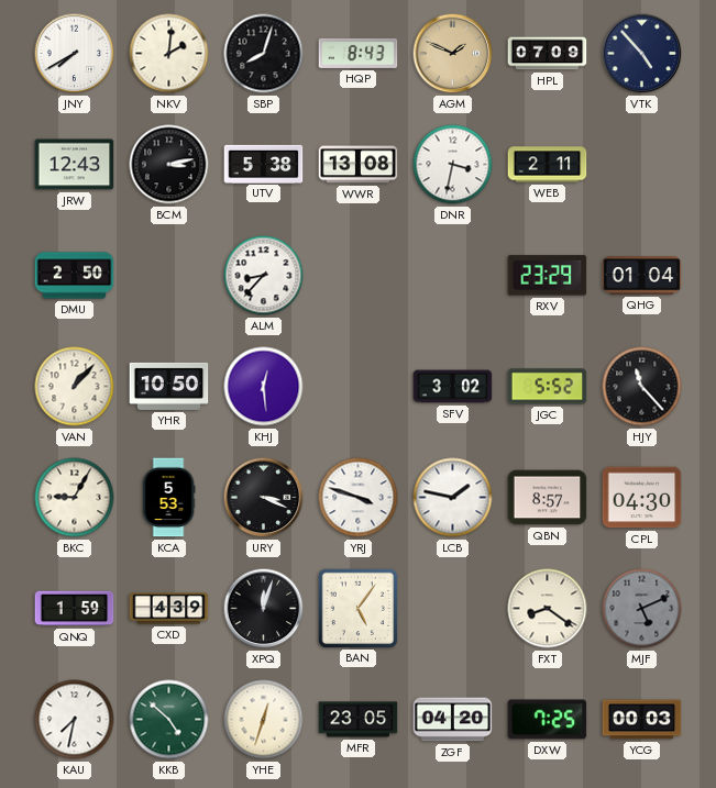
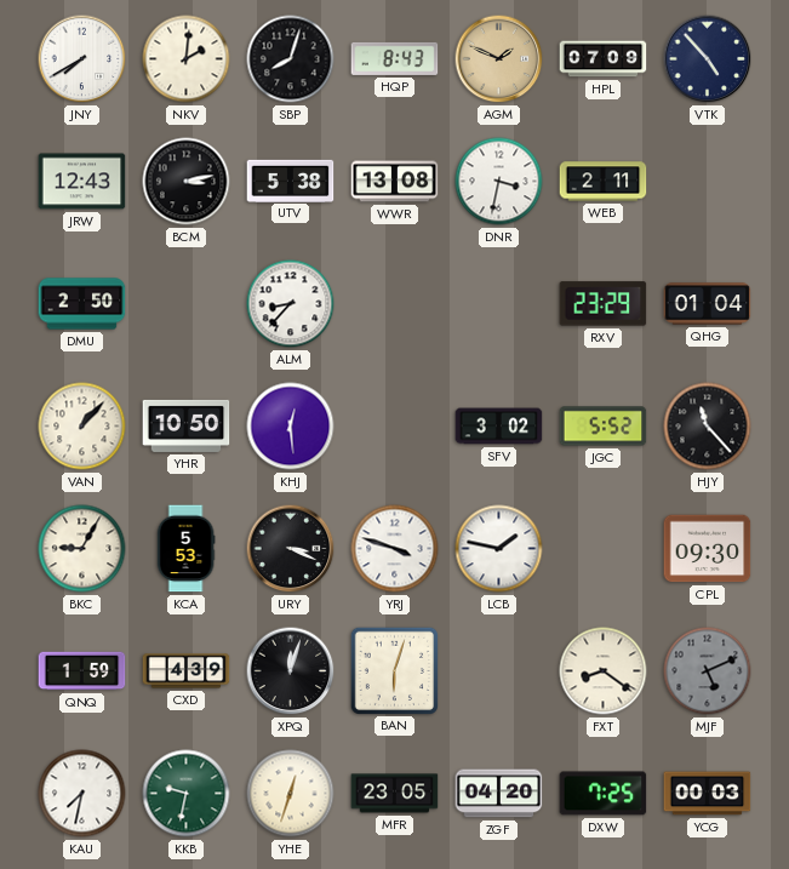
QBN: 8:57 -> none (548, 498)
CPL: 04:30 -> 09:30 (708, 549)
BAN: 5:06 -> 6:03 (394, 670)
KKB: 4:52 -> 9:32 (187, 794)
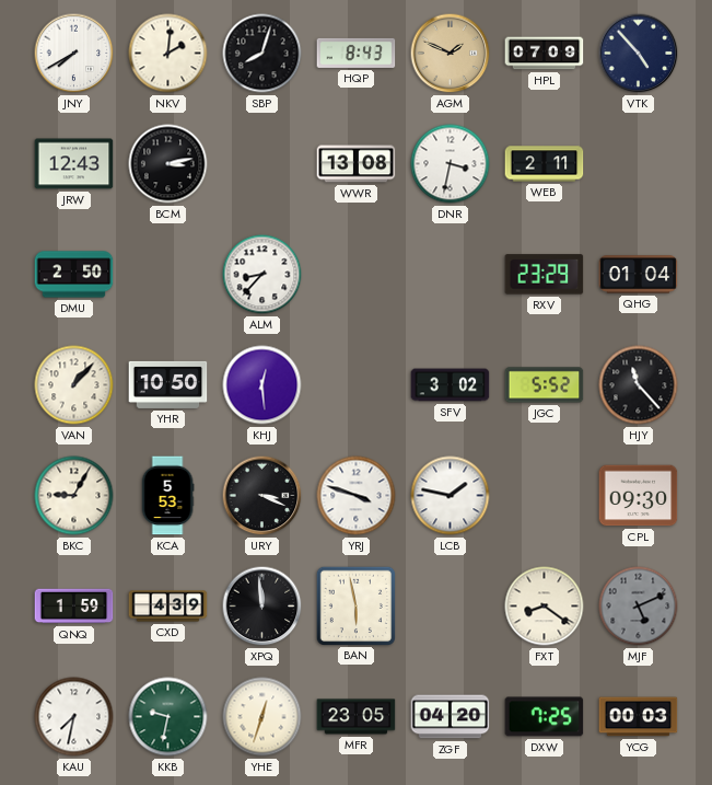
UTV: 5:38 -> none (291, 181)
XPQ: 12:03 -> 11:59 (262, 607)
BAN: 6:03 -> 5:58 (355, 605)
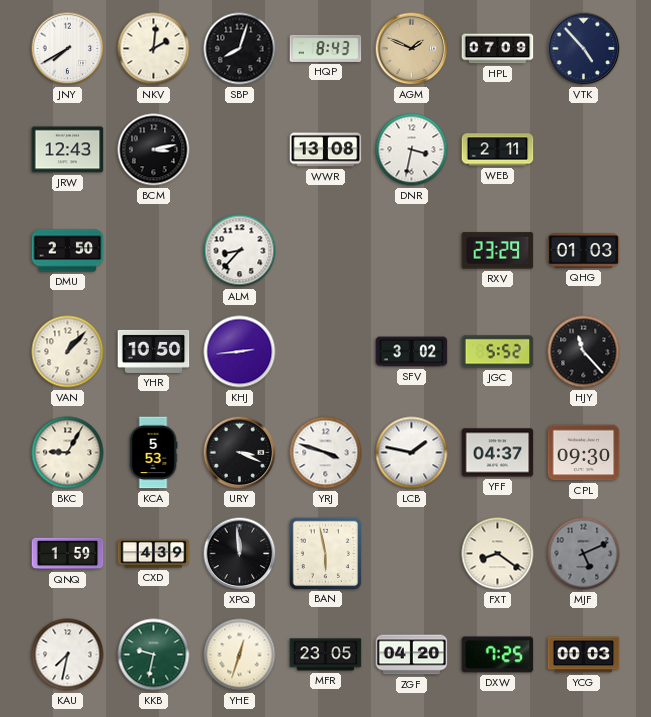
QHG: 01:04 -> 01:03 (584, 251)
KHJ: 12:29 -> 2:44 (240, 352)
YFF: none -> 04:37 (498, 453)
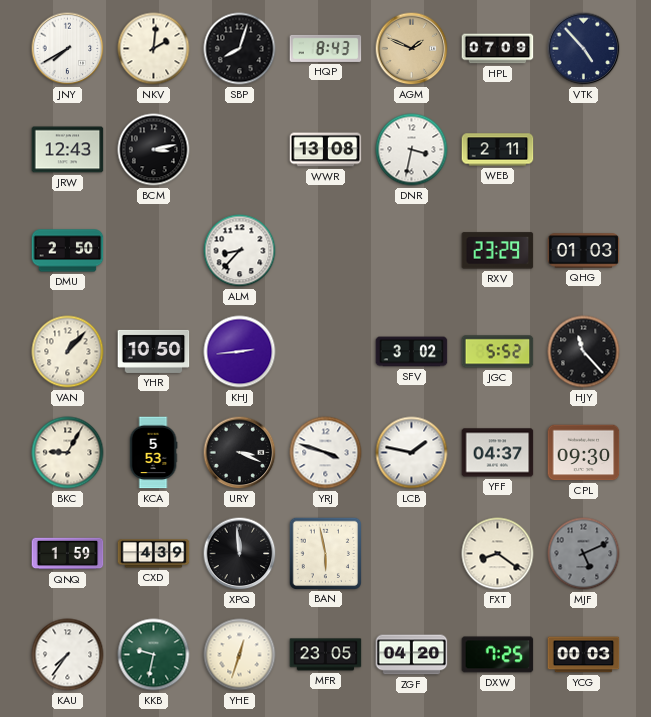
KAU: 7:32 -> 7:36 (68, 655)
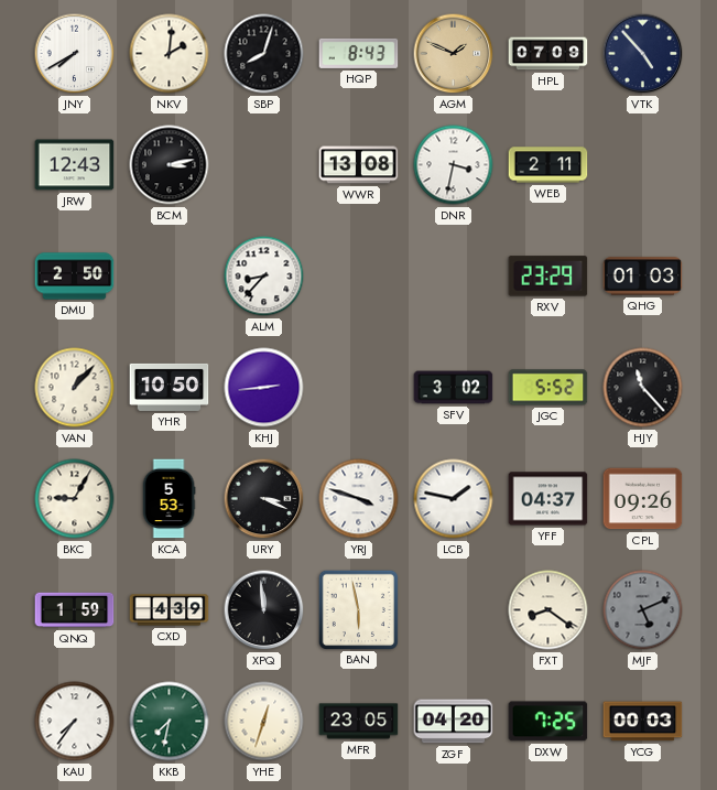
CPL: 09:30 -> 09:26 (643, 499)
KKB: 9:32 -> 7:32 (170, 722)
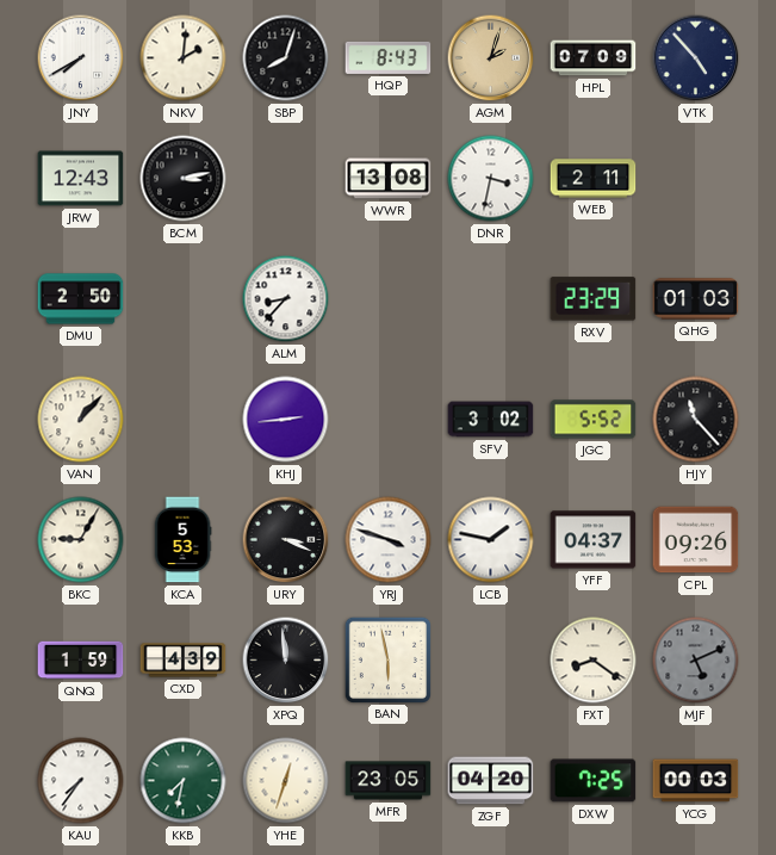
AGM: 1:49 -> 2:03 (491, 58)
YHR: 10:50 -> none (170, 387)
